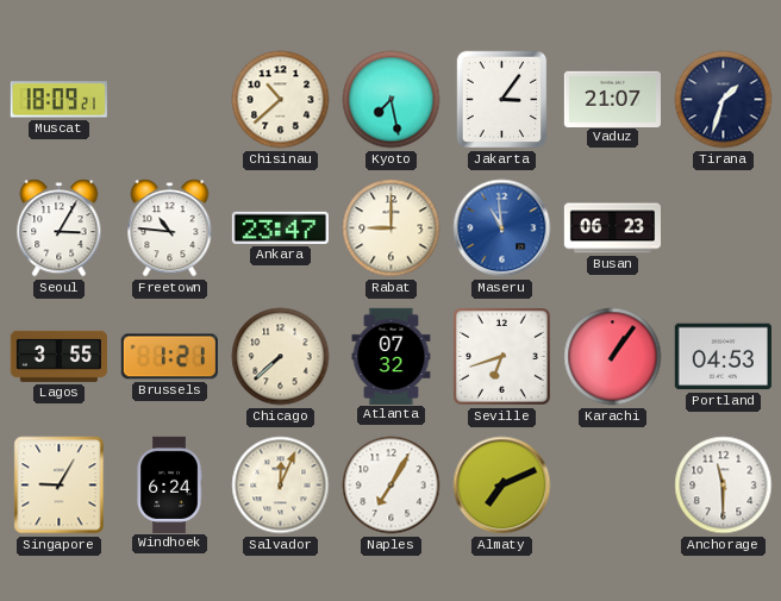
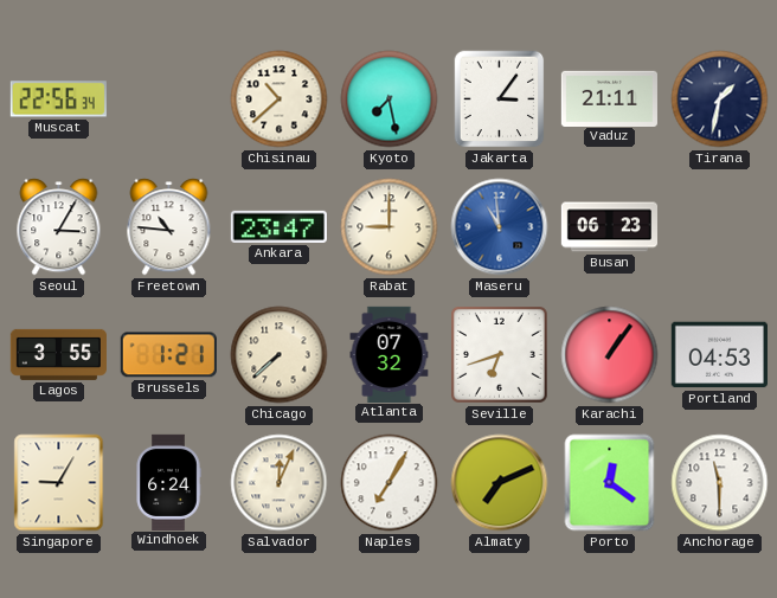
Muscat: 18:09 -> 22:56 (58, 99)
Vaduz: 21:07 -> 21:11 (609, 98)
Tirana: 1:33 -> 1:32 (720, 99)
Porto: none -> 12:21 (610, 483)
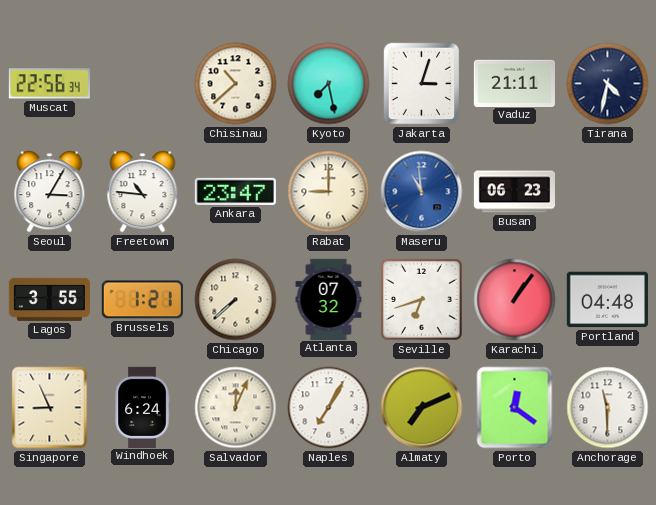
Jakarta: 3:06 -> 3:03 (422, 84)
Tirana: 1:32 -> 4:32 (608, 84)
Portland: 04:53 -> 04:48 (607, 300)
Singapore: 9:05 -> 8:56 (50, 408)
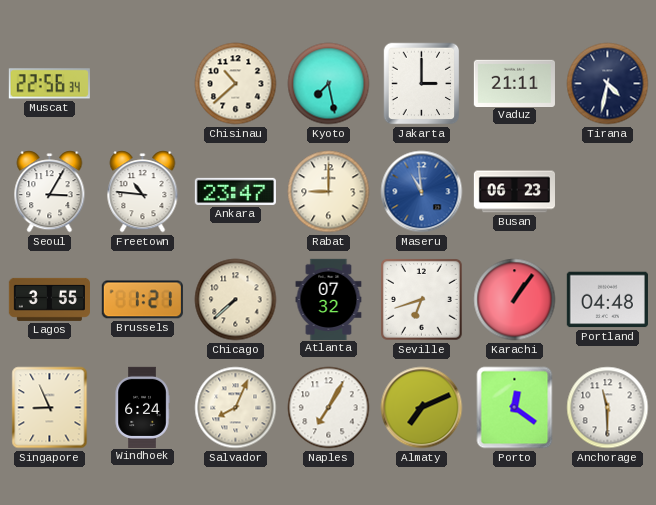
Jakarta: 3:03 -> 3:00 (422, 84)
Salvador: 12:04 -> 8:04 (236, 408)
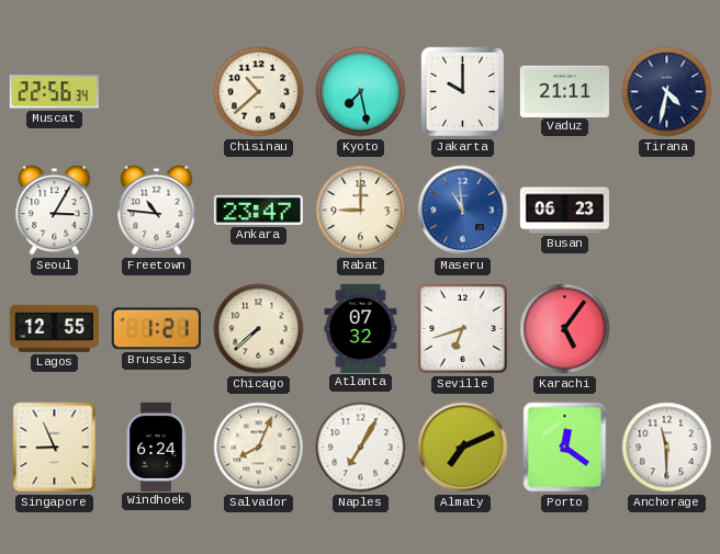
Jakarta: 3:00 -> 10:00 (463, 92)
Lagos: 3:55 -> 12:55 (54, 328)
Karachi: 1:06 -> 5:06 (565, 329)
Portland: 04:48 -> none (607, 300)
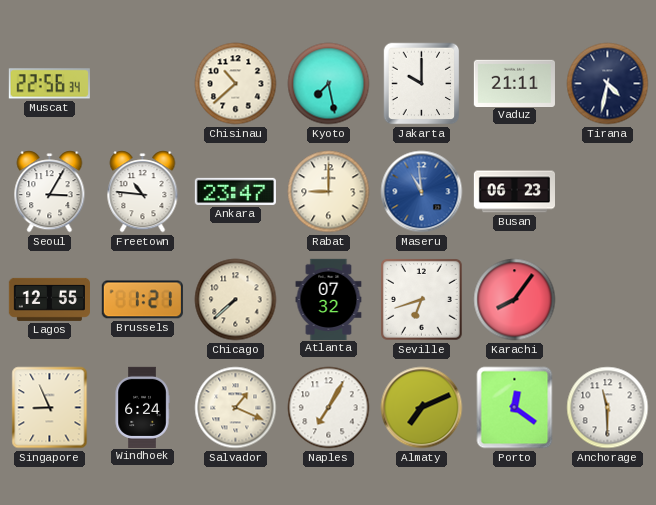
Karachi: 5:06 -> 8:06 (515, 300)
Salvador: 8:04 -> 1:19 (236, 408)
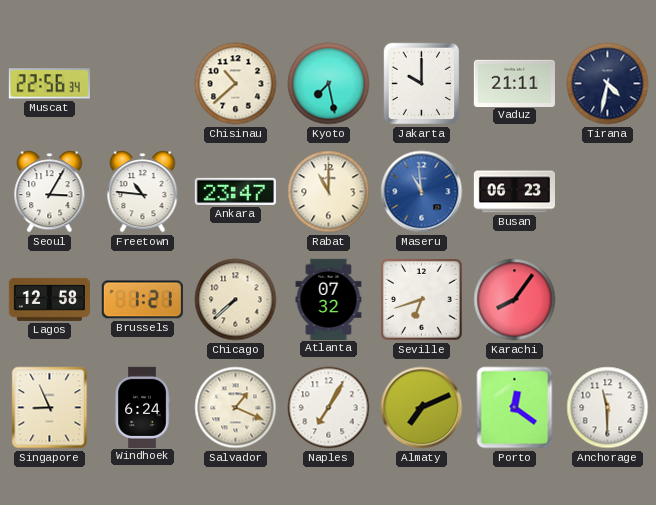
Rabat: 9:00 -> 11:00 (329, 192)
Lagos: 12:55 -> 12:58 (49, 299)
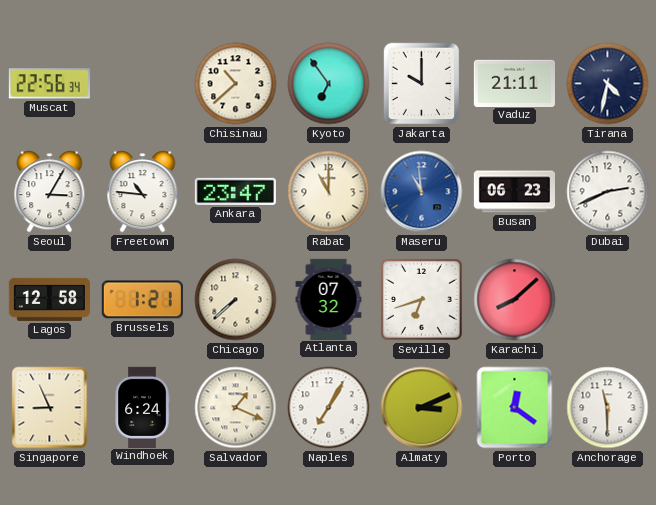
Kyoto: 7:28 -> 6:54 (329, 84)
Dubai: none -> 2:41 (608, 192)
Karachi: 8:06 -> 8:08 (515, 300)
Almaty: 7:11 -> 3:11 (422, 408)
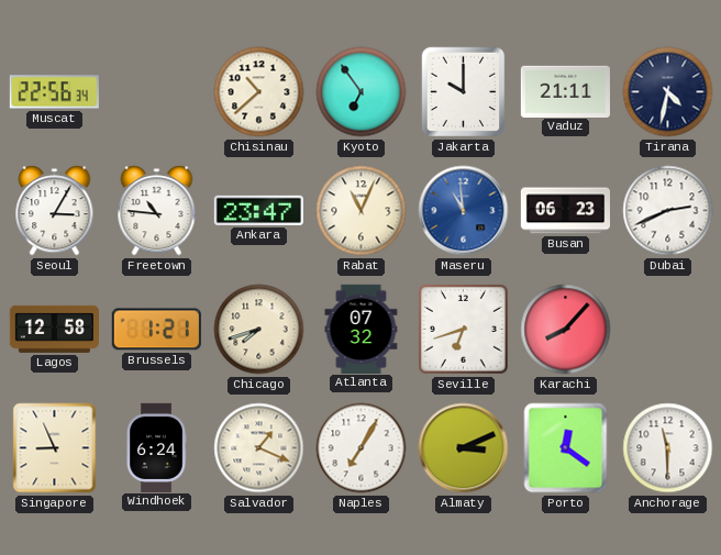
Rabat: 11:00 -> 11:04 (362, 211)
Chicago: 7:38 -> 7:42 (259, 330)
Karachi: 8:08 -> 8:07 (566, 330)
